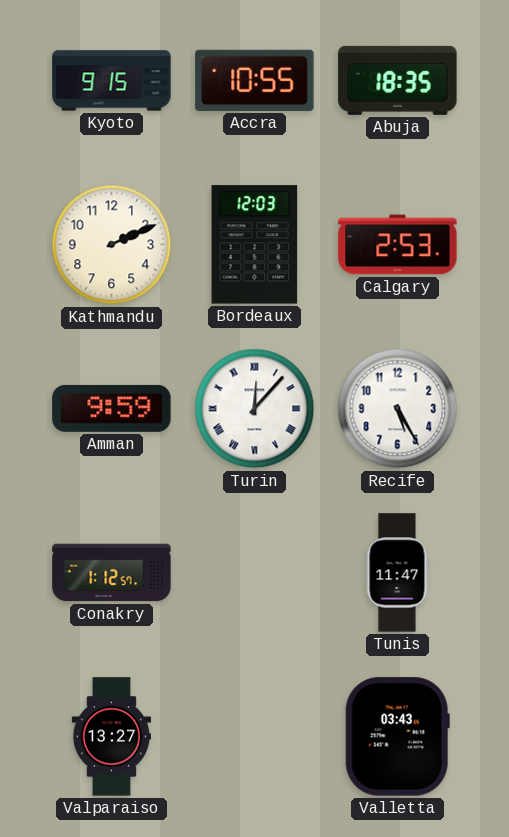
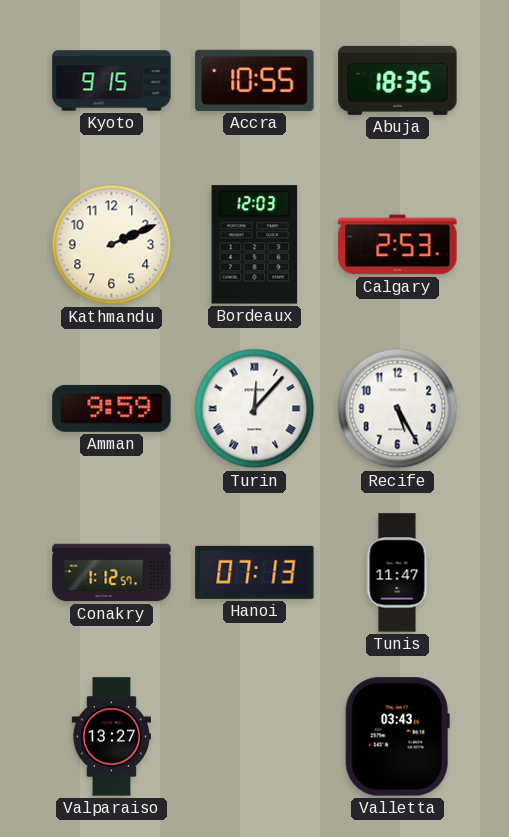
Hanoi: none -> 07:13 (255, 572)
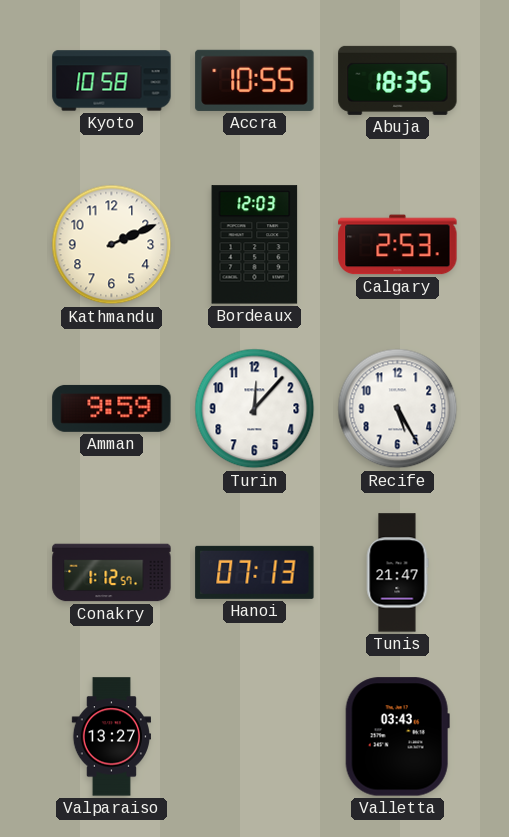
Kyoto: 9:15 -> 10:58 (112, 81)
Turin numerals: Roman -> Arabic (255, 409)
Tunis: 11:47 -> 21:47 (397, 573)
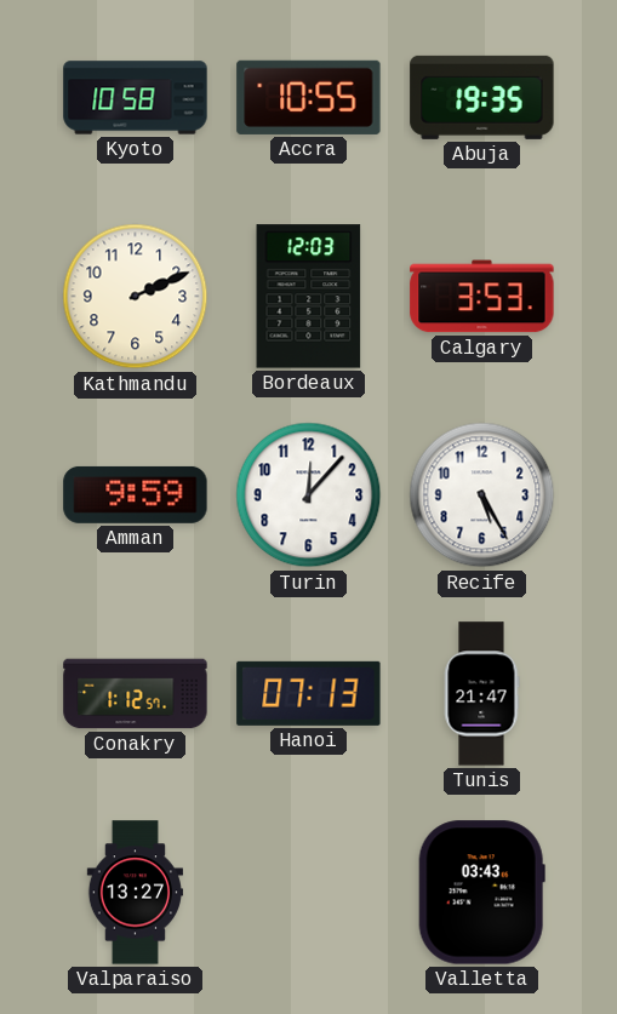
Abuja: 18:35 -> 19:35 (482, 97)
Calgary: 2:53 -> 3:53 (482, 297)
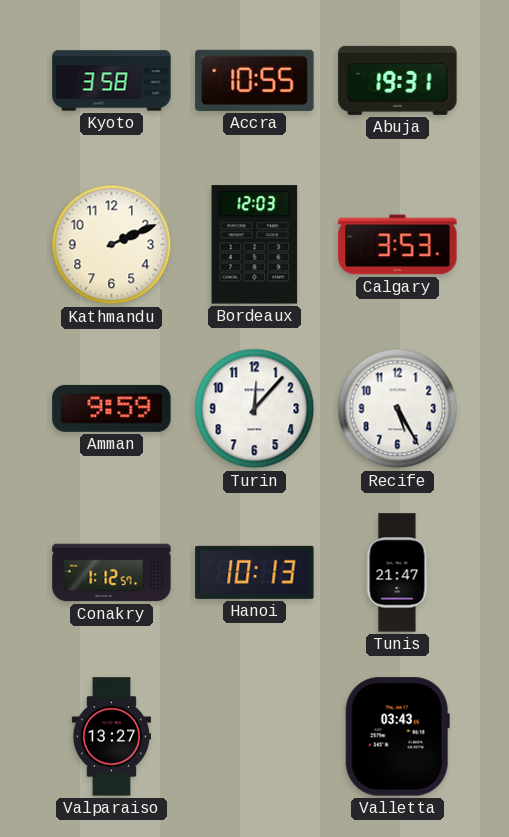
Kyoto: 10:58 -> 3:58 (112, 81)
Abuja: 19:35 -> 19:31 (398, 80)
Hanoi: 07:13 -> 10:13 (255, 572)
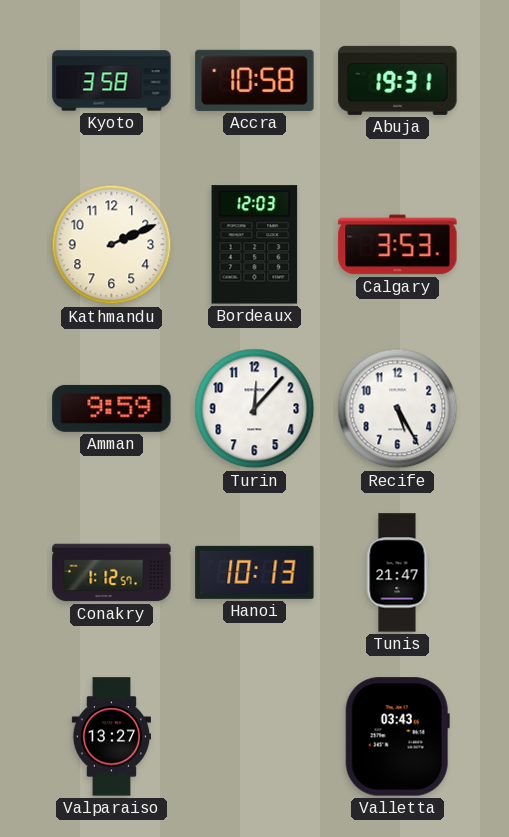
Accra: 10:55 -> 10:58 (255, 80)
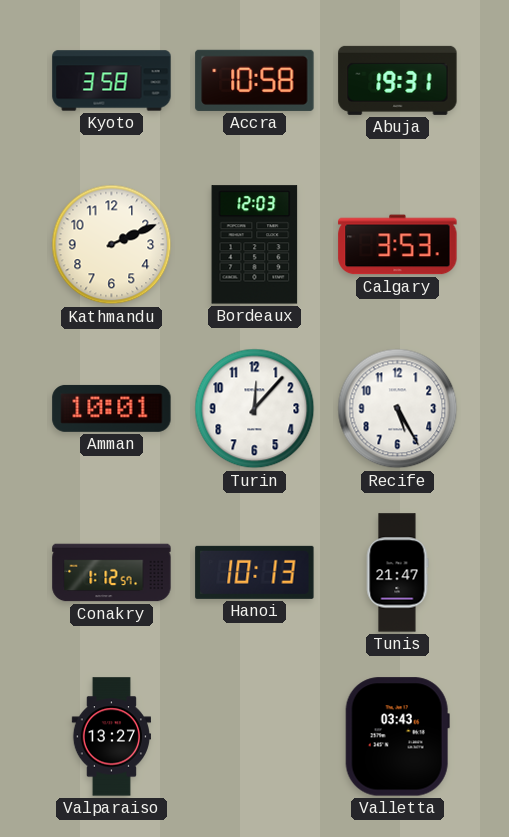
Amman: 9:59 -> 10:01 (112, 408)
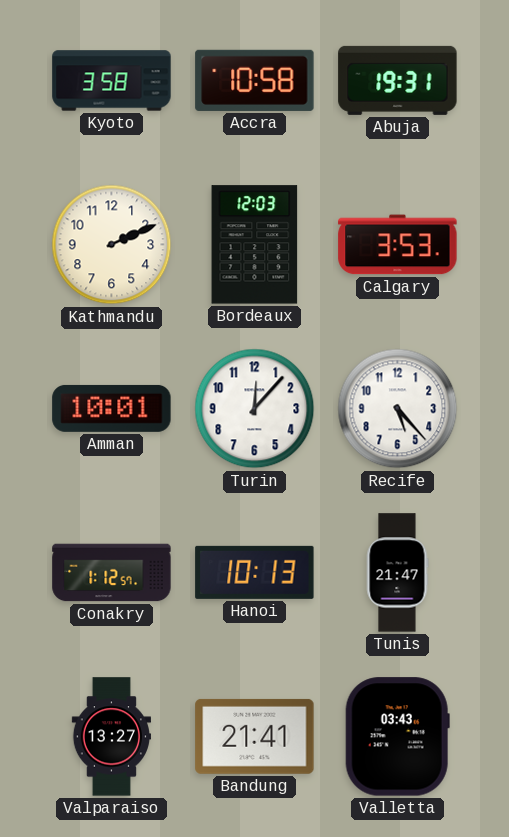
Recife: 5:25 -> 5:23 (398, 409)
Bandung: none -> 21:41 (255, 736)
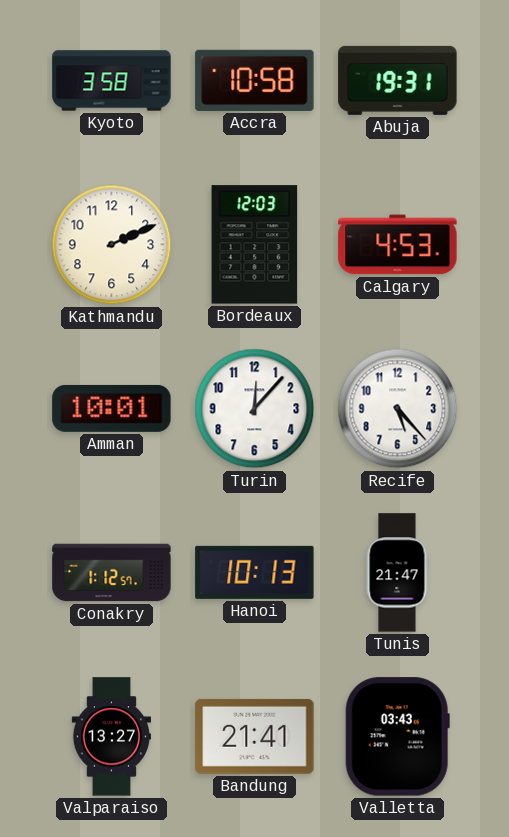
Calgary: 3:53 -> 4:53 (398, 245)
